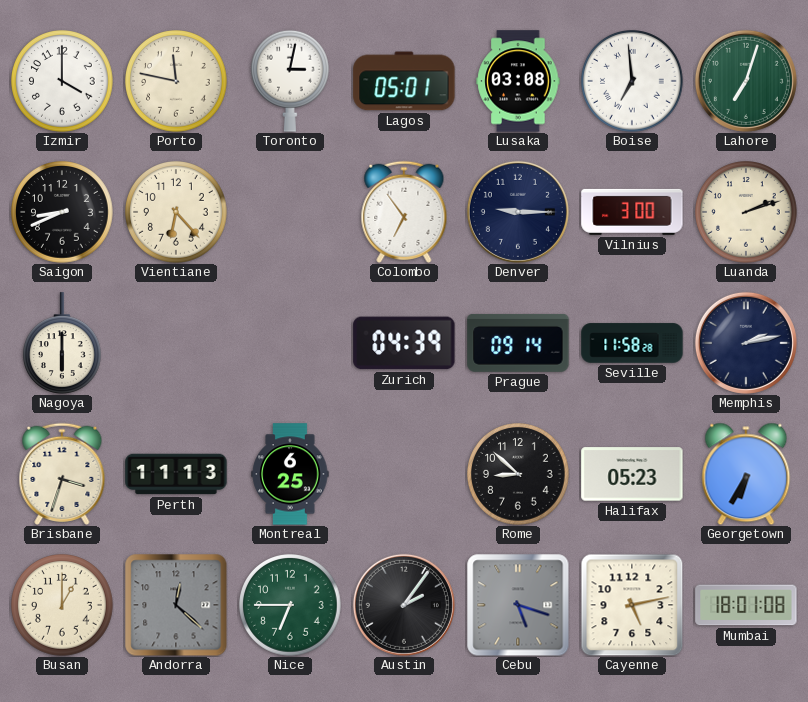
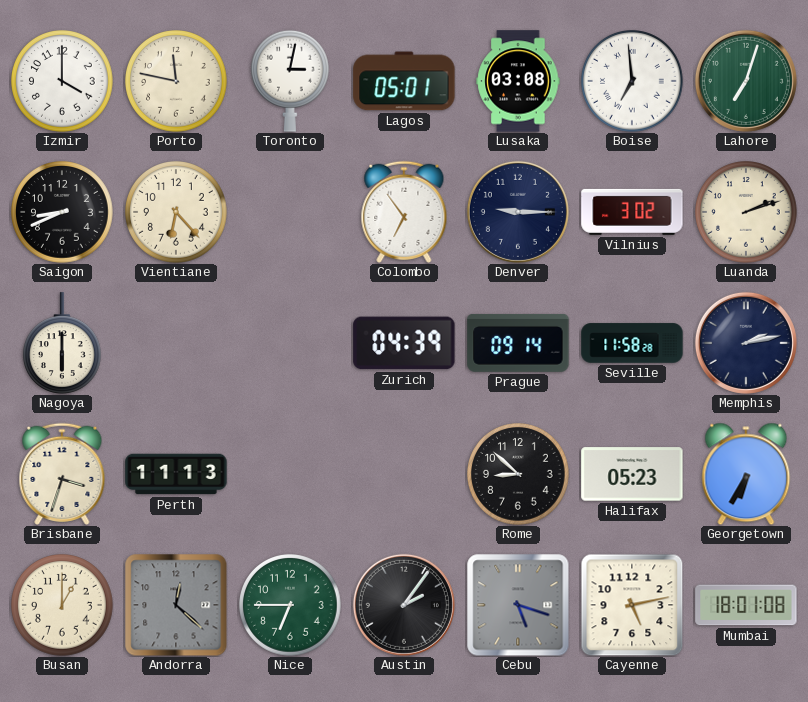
Vilnius: 3:00 -> 3:02 (632, 212)
Montreal: 6:25 -> none (290, 474)
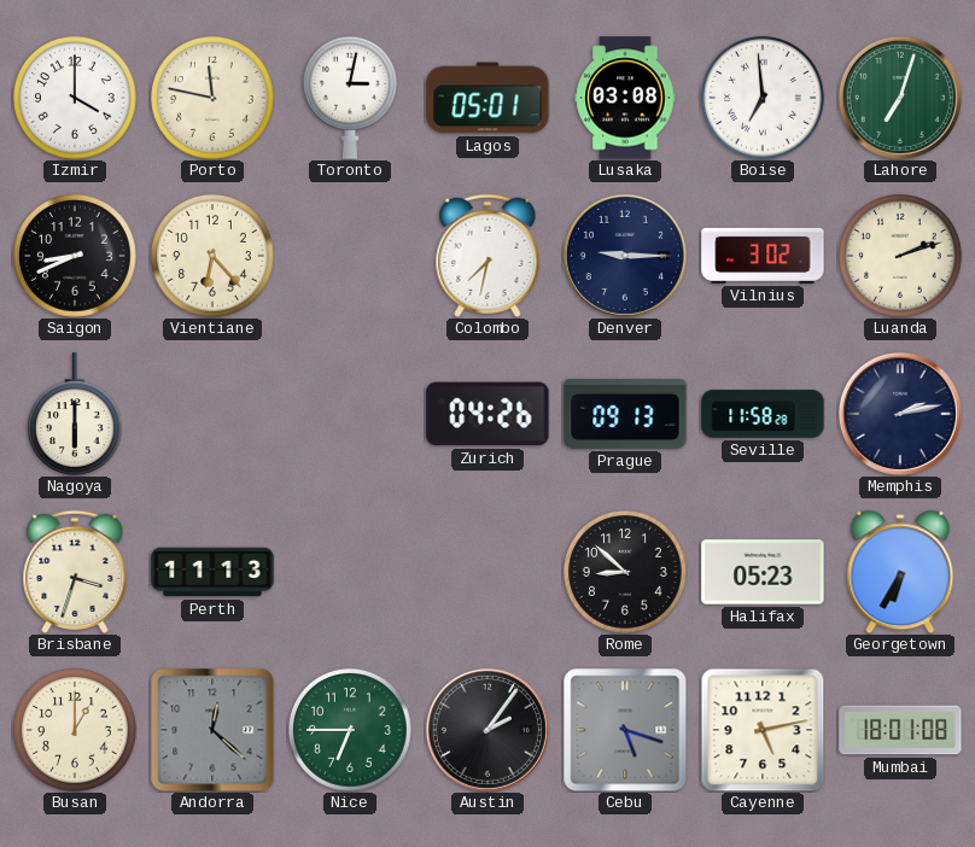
Colombo: 6:54 -> 7:32 (488, 256)
Zurich: 04:39 -> 04:26 (488, 414)
Prague: 09:14 -> 09:13 (625, 414)
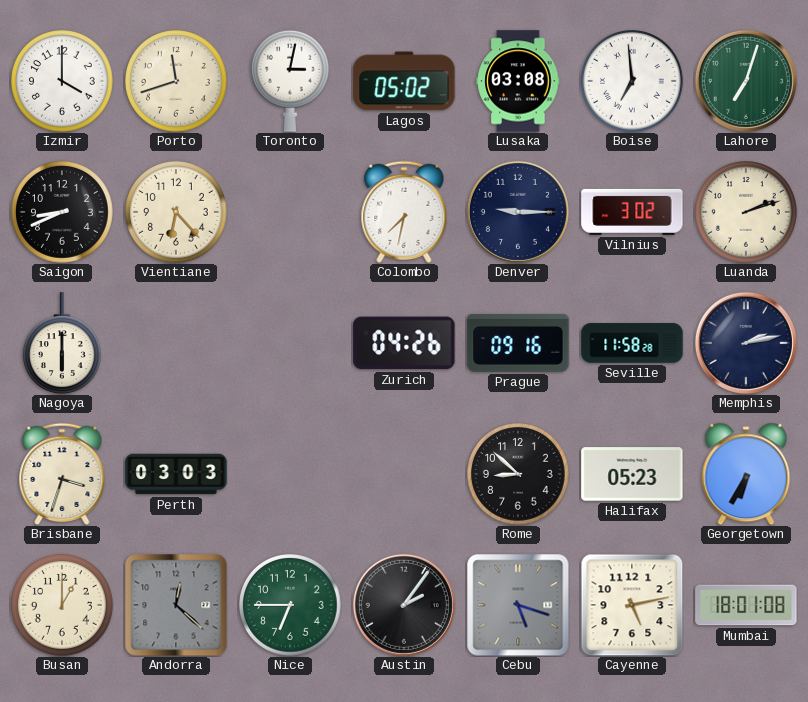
Porto: 11:47 -> 11:42 (177, 82)
Lagos: 05:01 -> 05:02 (404, 81)
Prague: 09:13 -> 09:16 (518, 343)
Perth: 11:13 -> 03:03 (176, 474)
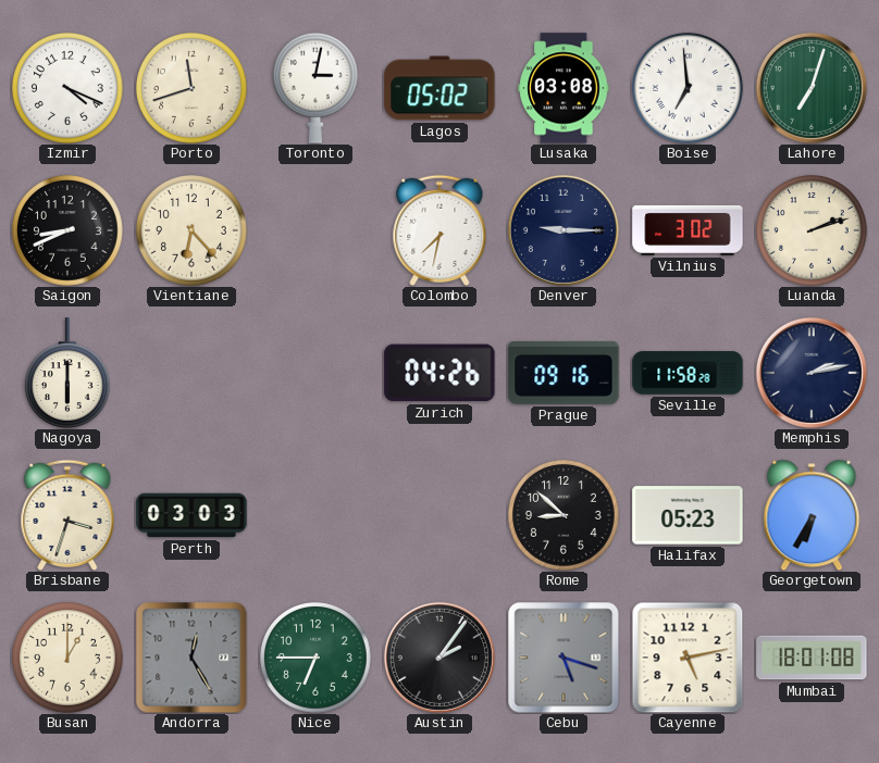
Izmir: 4:00 -> 4:19 (69, 89)
Andorra: 12:22 -> 12:25 (191, 658)
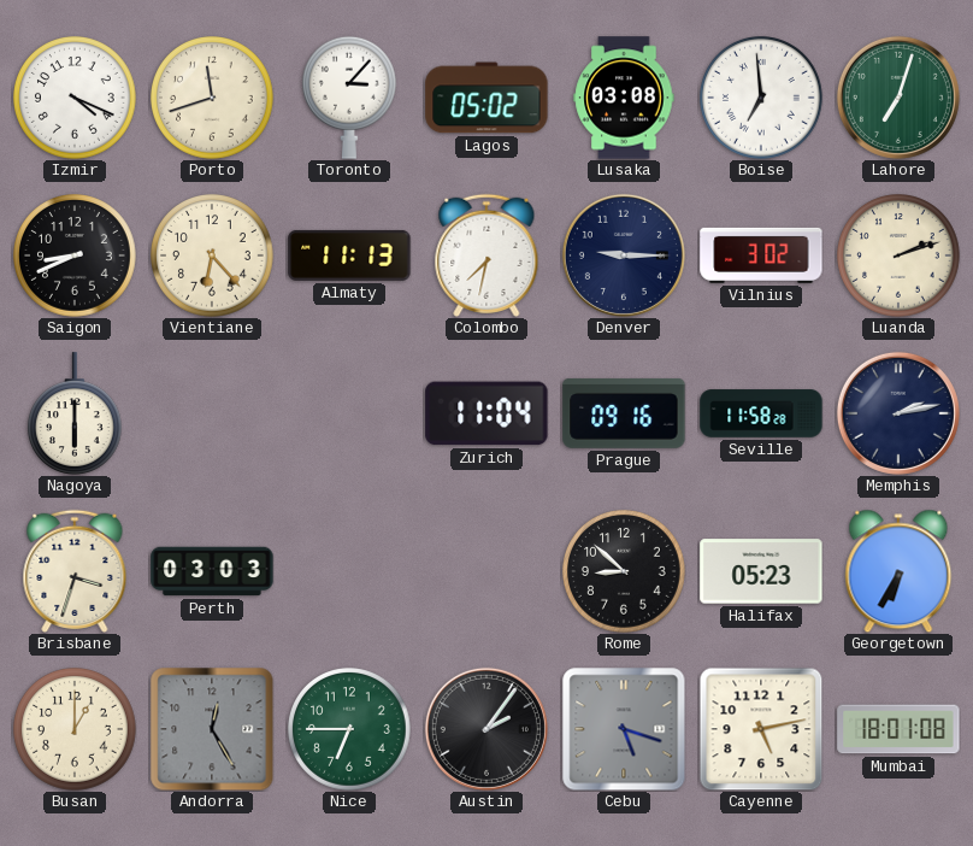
Toronto: 3:02 -> 3:07 (349, 98)
Almaty: none -> 11:13 (349, 255)
Zurich: 04:26 -> 11:04 (486, 413)
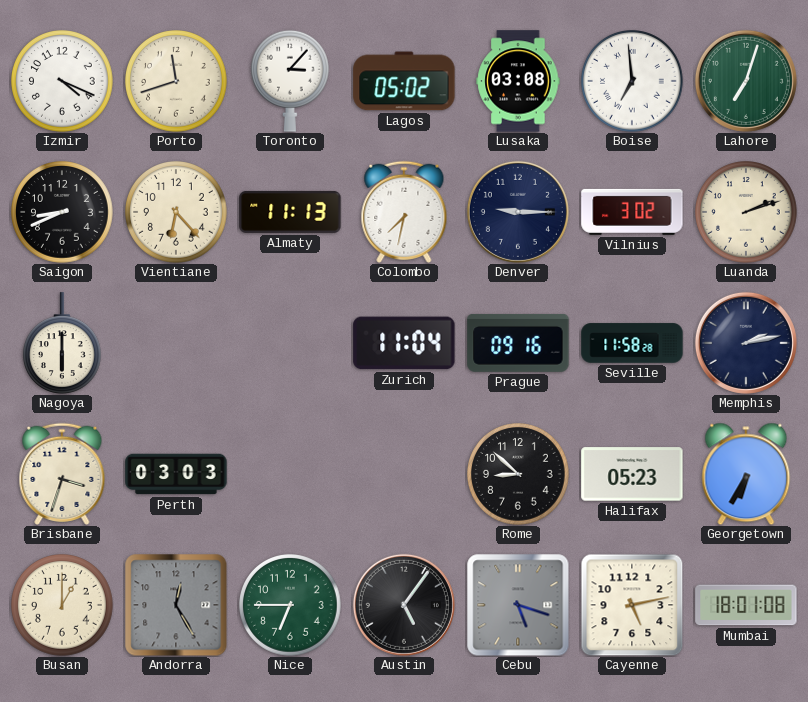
Austin: 2:06 -> 5:06 (404, 605)
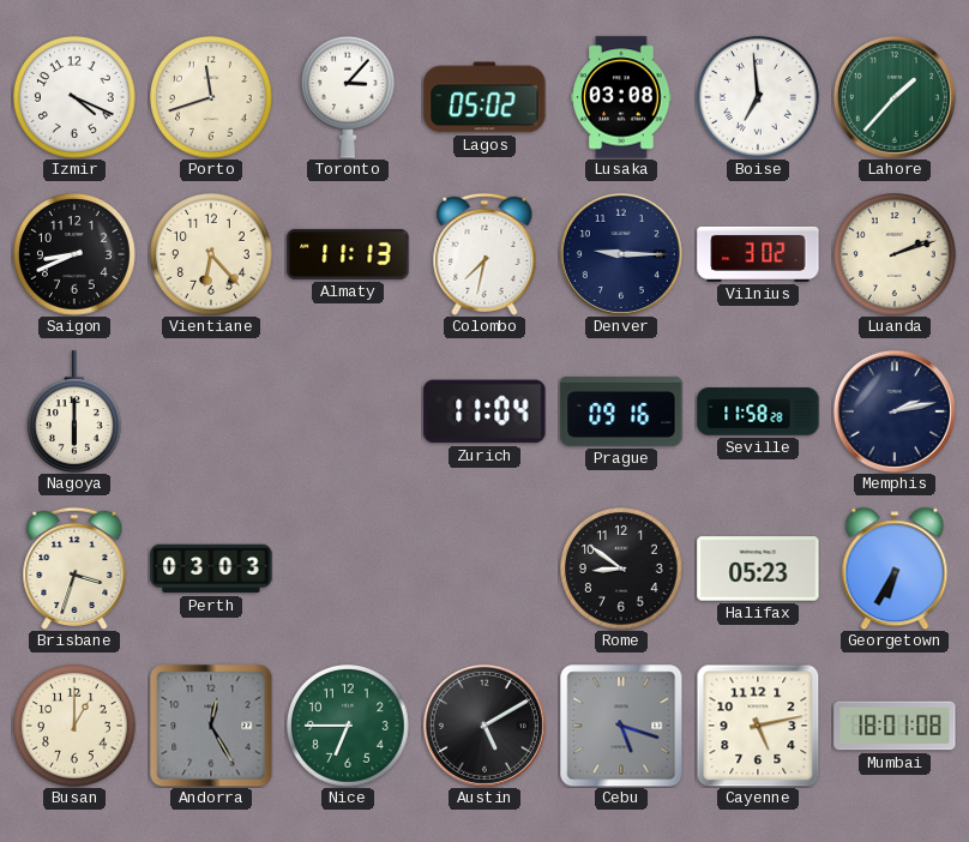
Lahore: 7:03 -> 1:37 (895, 97)
Rome: 8:52 -> 8:51 (622, 570)
Austin: 5:06 -> 5:10 (484, 726)
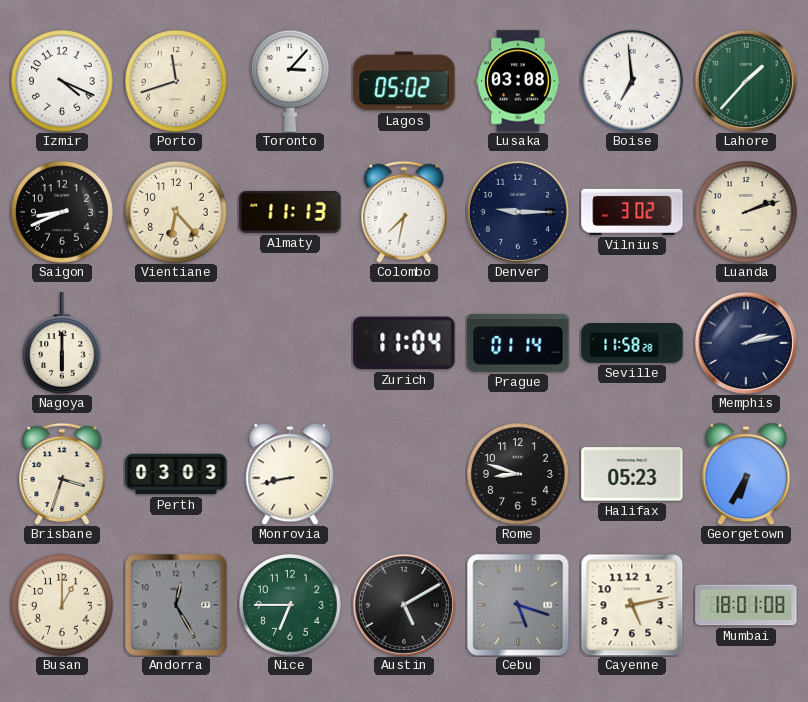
Prague: 09:16 -> 01:14 (518, 343)
Monrovia: none -> 8:43 (290, 474)
Rome: 8:51 -> 8:48 (519, 475)
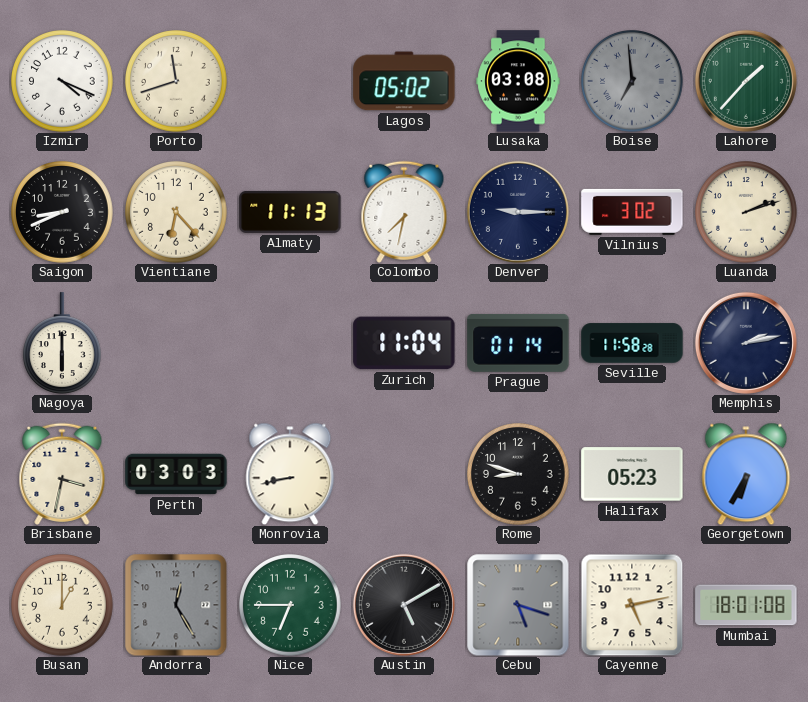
Toronto: 3:07 -> none (290, 81)
Boise dial: white -> grey (633, 82)
Brisbane: 3:33 -> 3:32 (62, 474)
